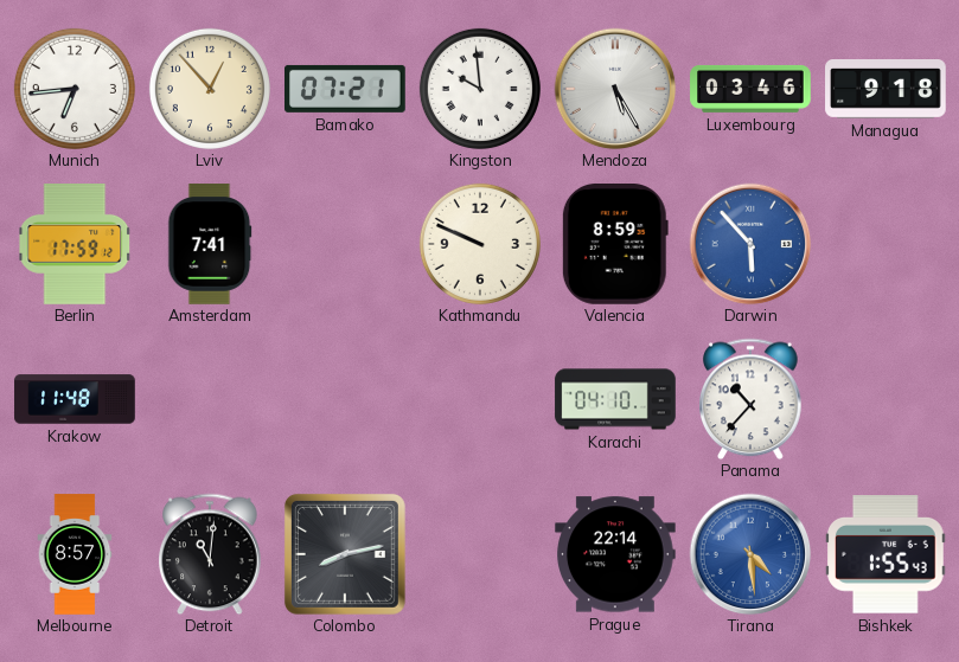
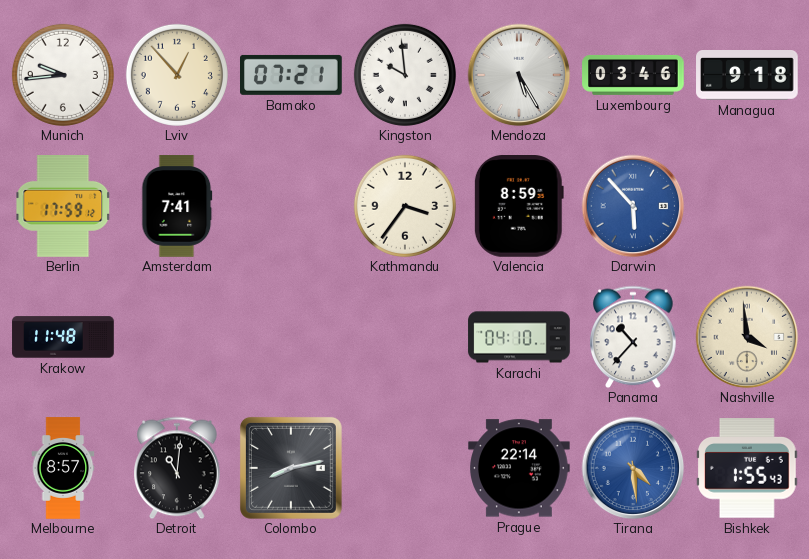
Munich: 6:44 -> 9:44 (63, 75)
Kathmandu: 9:49 -> 3:36 (405, 206)
Nashville: none -> 3:59 (747, 337)
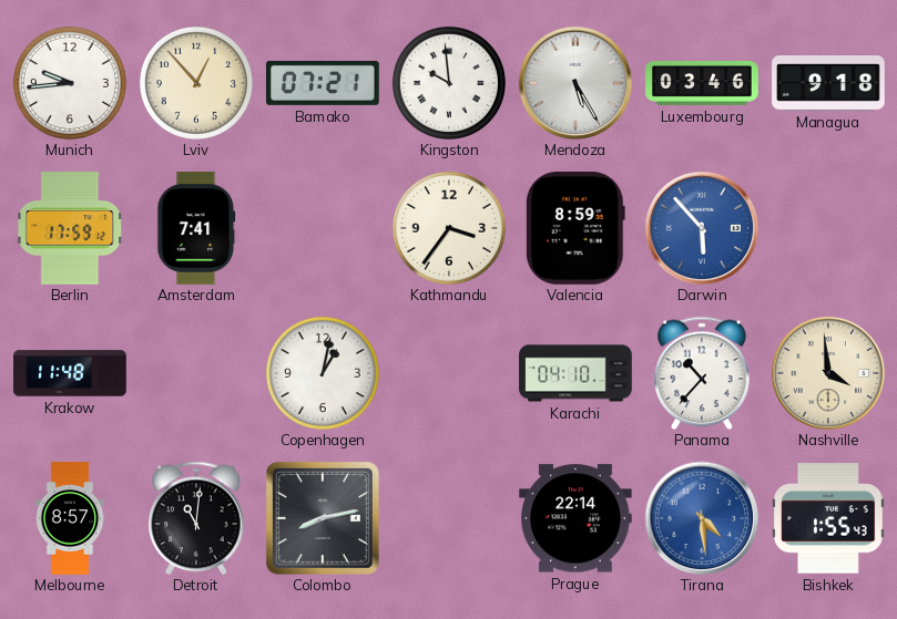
Copenhagen: none -> 1:02 (323, 373)
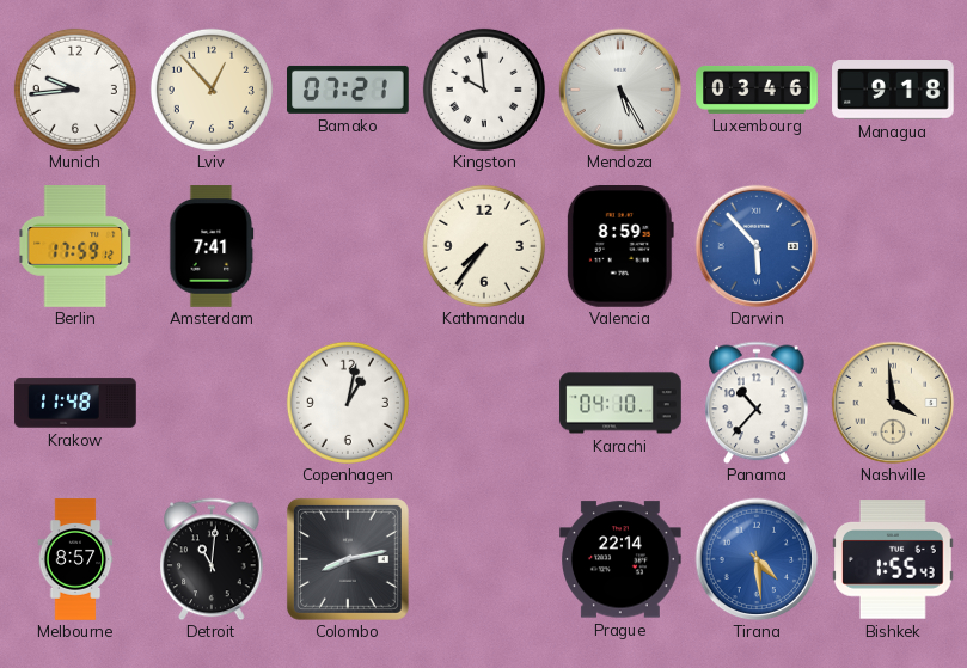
Kathmandu: 3:36 -> 7:36 (484, 246)
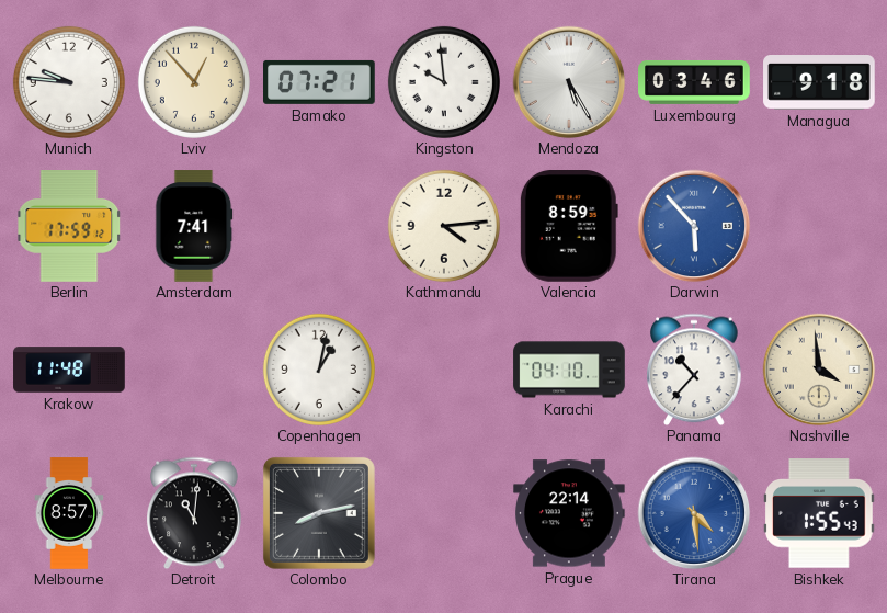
Munich: 9:44 -> 9:46 (69, 82)
Kathmandu: 7:36 -> 4:14 (444, 226)
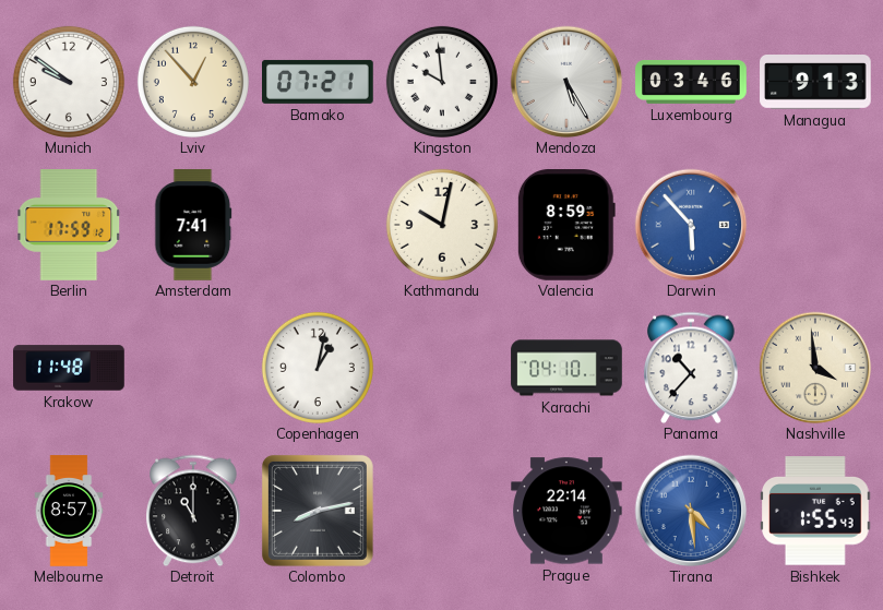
Munich: 9:46 -> 9:51 (69, 82)
Managua: 9:18 -> 9:13 (815, 83)
Kathmandu: 4:14 -> 10:02 (442, 225)
Detroit: 11:01 -> 11:00 (194, 511)
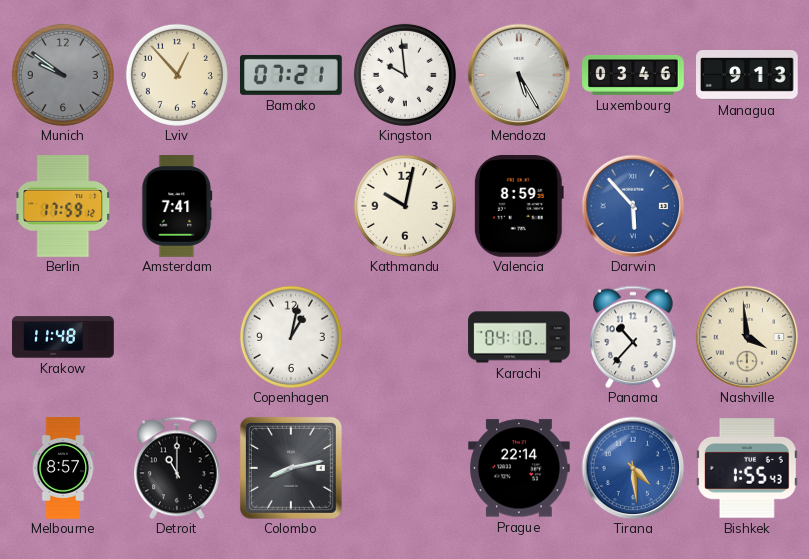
Munich dial: white -> grey (63, 75)
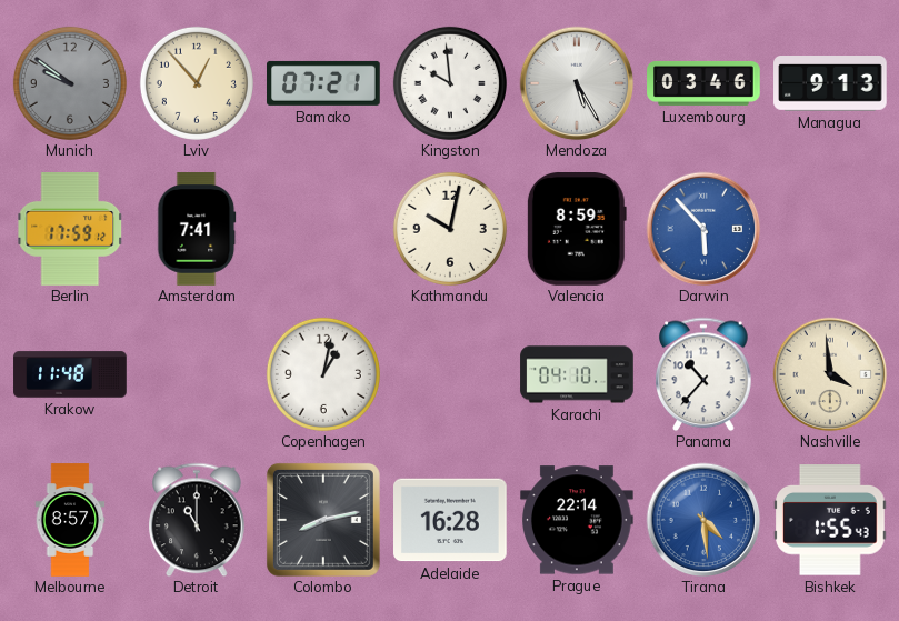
Adelaide: none -> 16:28 (451, 520)
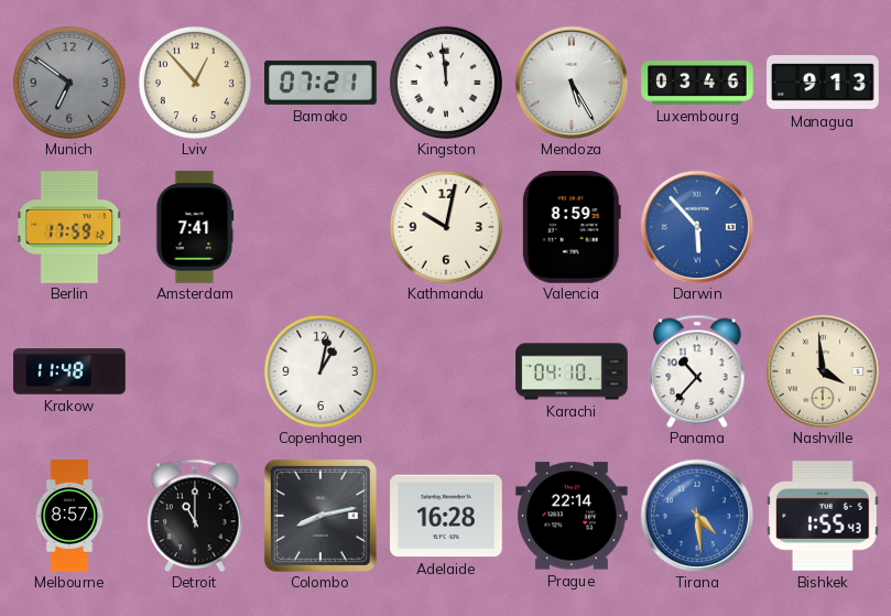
Munich: 9:51 -> 6:51 (69, 83)
Kingston: 9:59 -> 11:59 (446, 83)
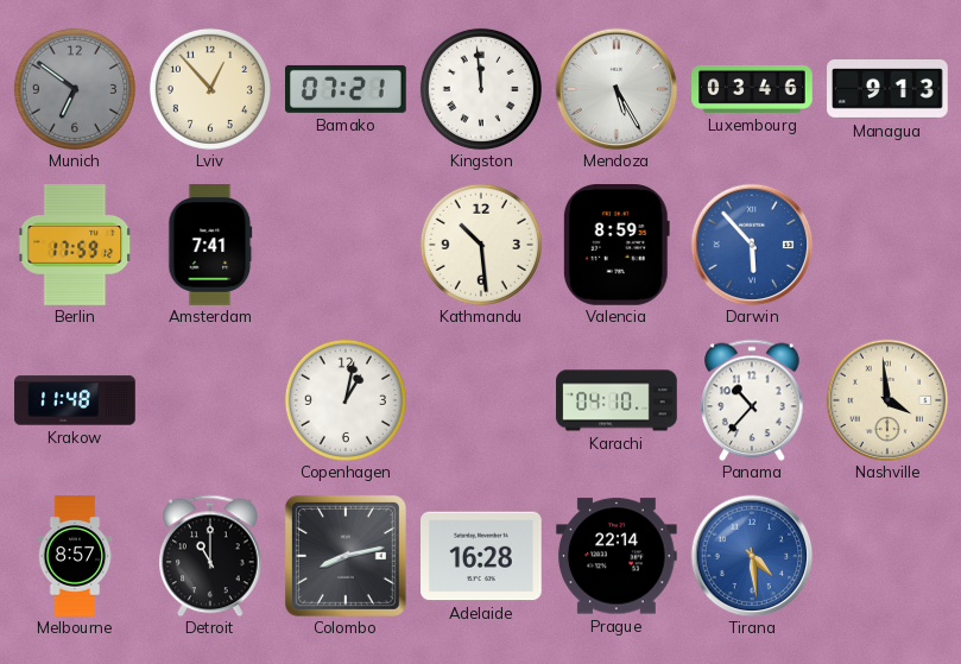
Kathmandu: 10:02 -> 10:29 (481, 245)
Bishkek: 1:55 -> none (824, 516)
